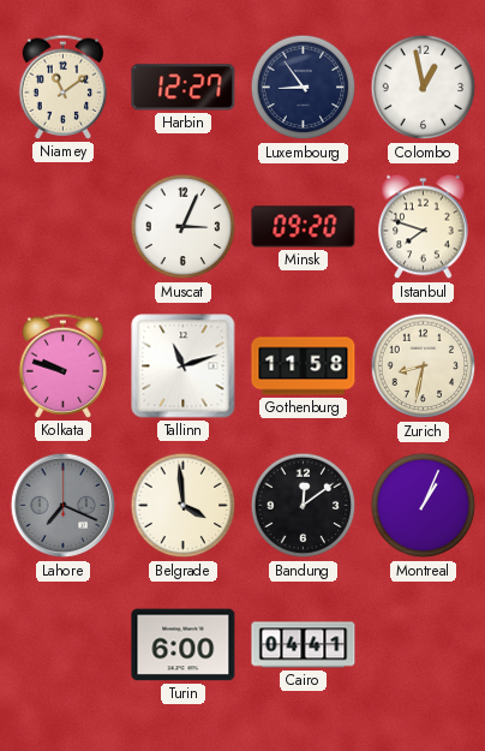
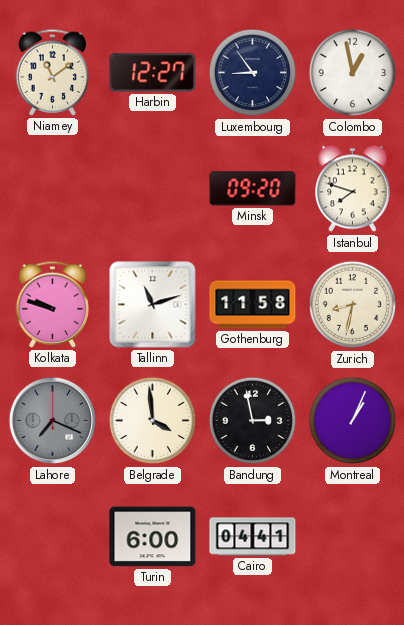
Muscat: 3:04 -> none (184, 227)
Bandung: 12:09 -> 2:58 (253, 421)
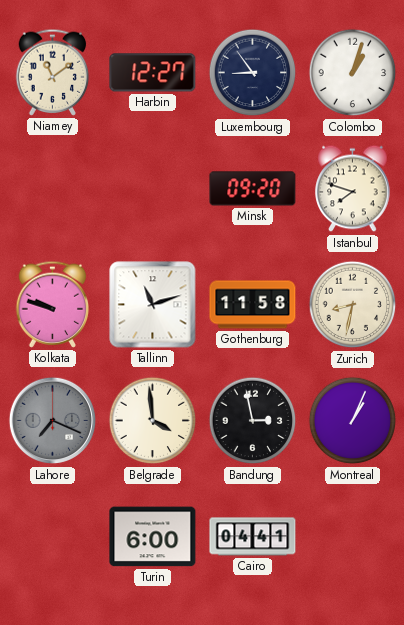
Colombo: 12:58 -> 1:03 (353, 73)
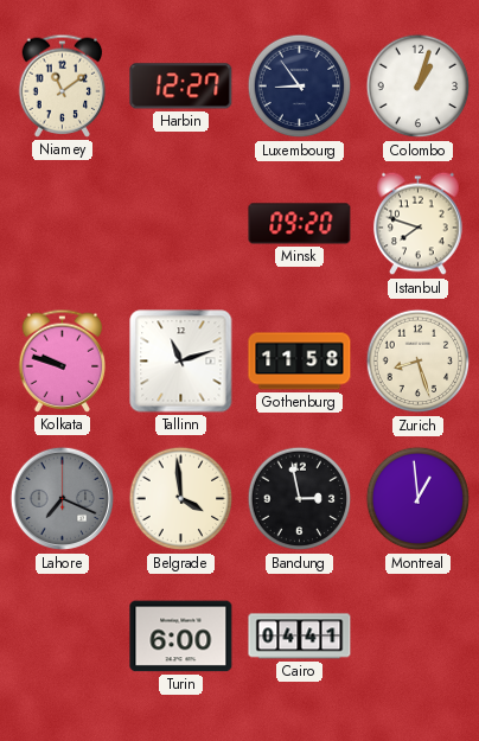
Zurich: 8:32 -> 8:27 (419, 362)
Montreal: 1:04 -> 12:59 (419, 499)
